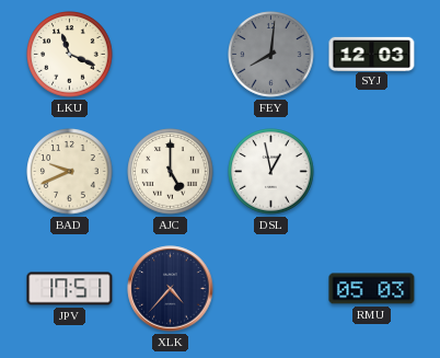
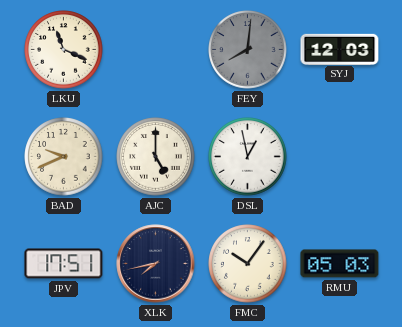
XLK: 4:37 -> 7:43 (156, 264)
FMC: none -> 10:06 (248, 264)
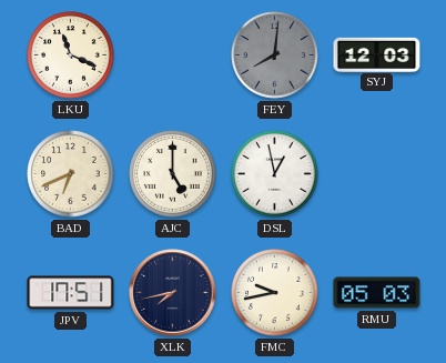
BAD: 9:41 -> 6:41 (71, 174)
FMC: 10:06 -> 9:43 (275, 293)
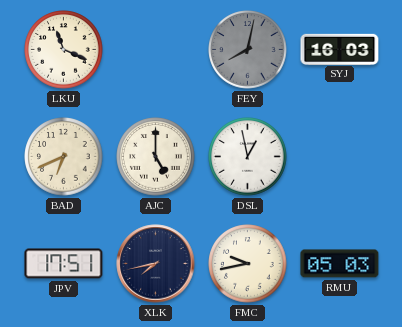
FEY: 8:01 -> 8:02 (248, 50)
SYJ: 12:03 -> 16:03 (340, 49)
